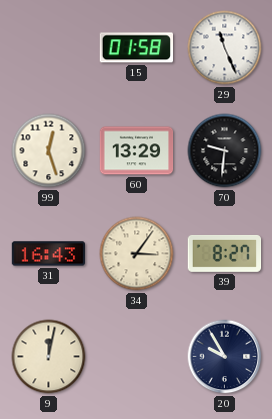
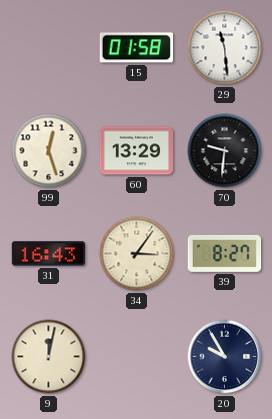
29: 11:26 -> 11:29 (225, 48)
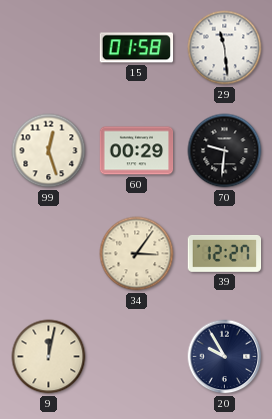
60: 13:29 -> 00:29 (137, 151)
31: 16:43 -> none (49, 254)
39: 8:27 -> 12:27 (225, 253)
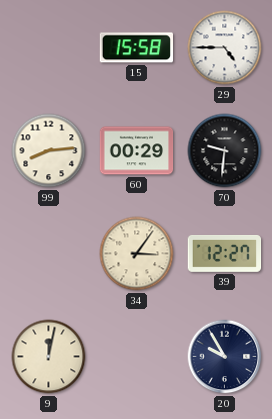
15: 01:58 -> 15:58 (136, 48)
29: 11:29 -> 4:45 (225, 48)
99: 12:27 -> 8:14 (49, 151)
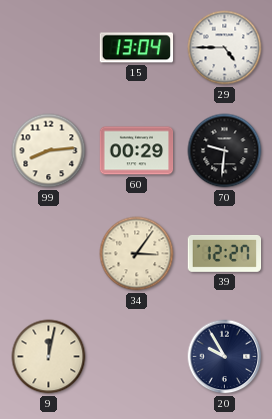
15: 15:58 -> 13:04 (136, 48)
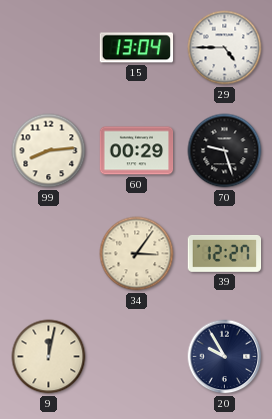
70: 9:31 -> 9:27 (225, 151)
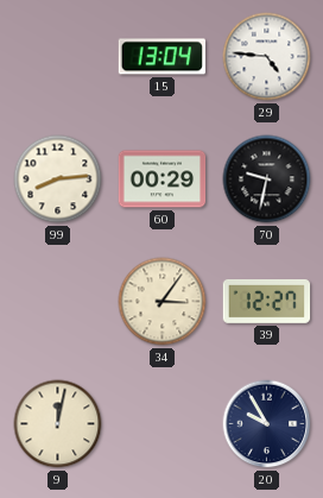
29: 4:45 -> 4:46 (267, 57)
70: 9:27 -> 9:32 (267, 179)
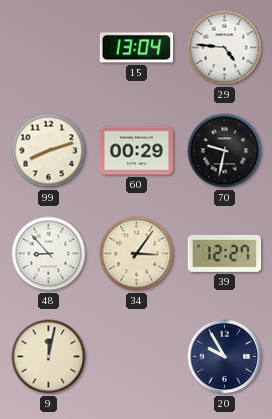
99: 8:14 -> 8:12 (49, 151)
48: none -> 8:53 (49, 254)
